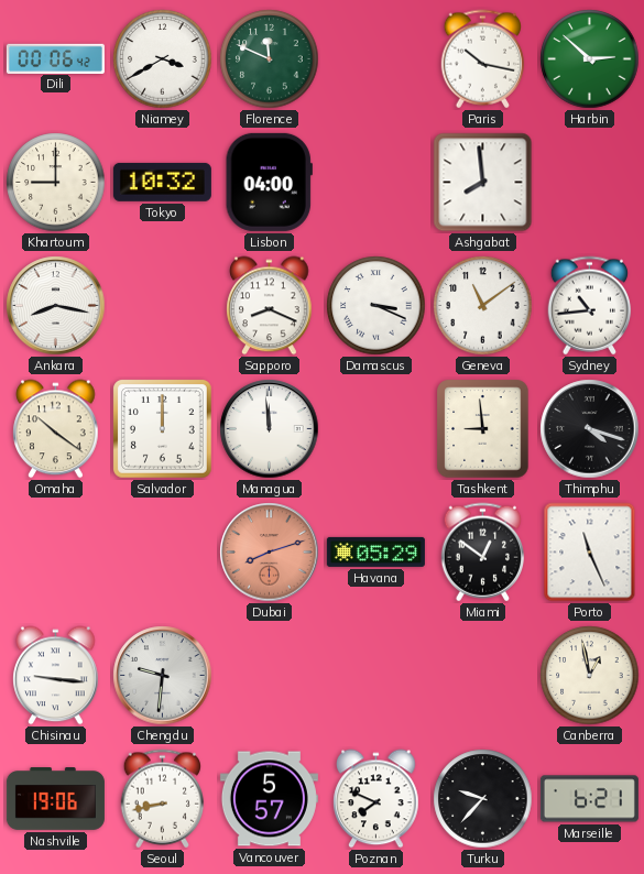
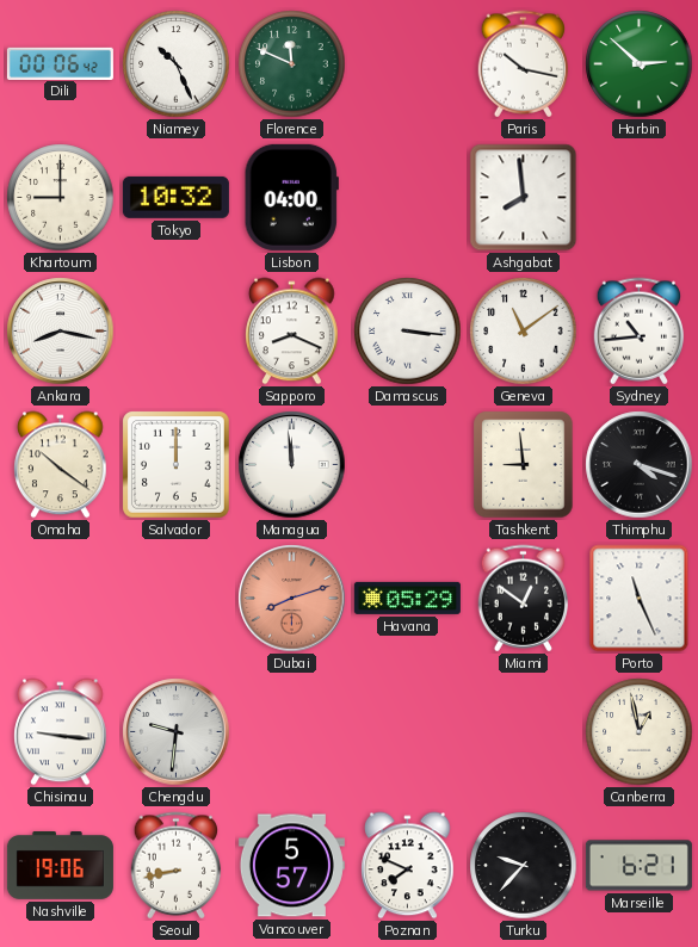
Niamey: 3:40 -> 10:26 (177, 64)
Damascus: 3:19 -> 3:16 (408, 332)
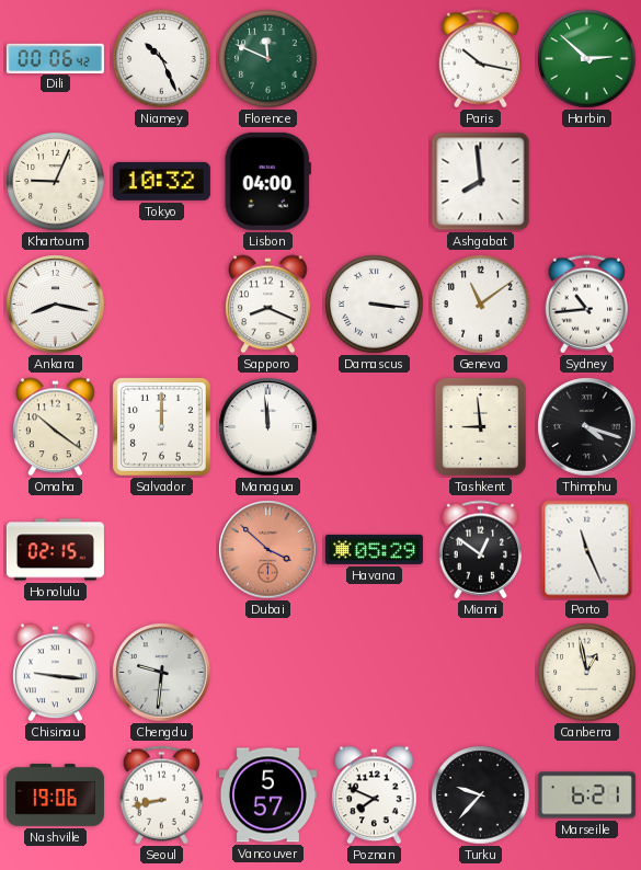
Khartoum: 9:00 -> 9:04 (56, 182)
Honolulu: none -> 02:15 (55, 550)
Dubai: 8:12 -> 3:52 (268, 550)
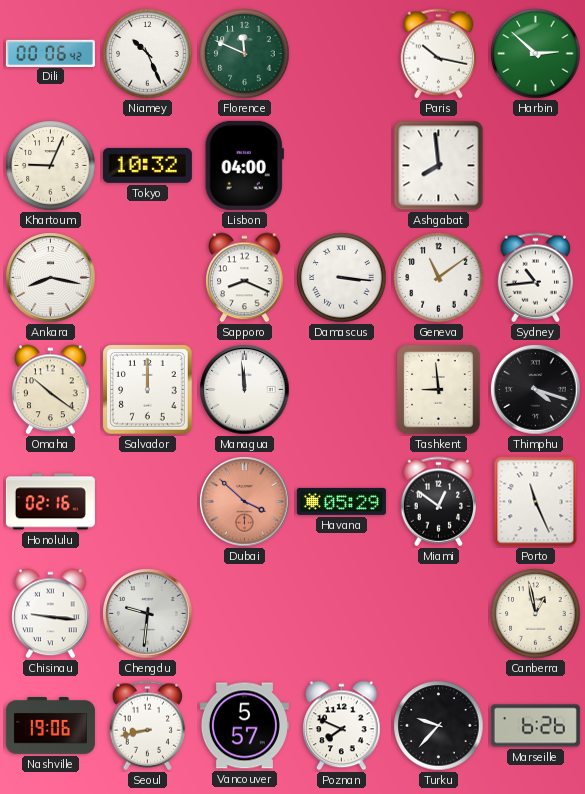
Honolulu: 02:15 -> 02:16 (50, 502)
Marseille: 6:21 -> 6:26 (535, 726)
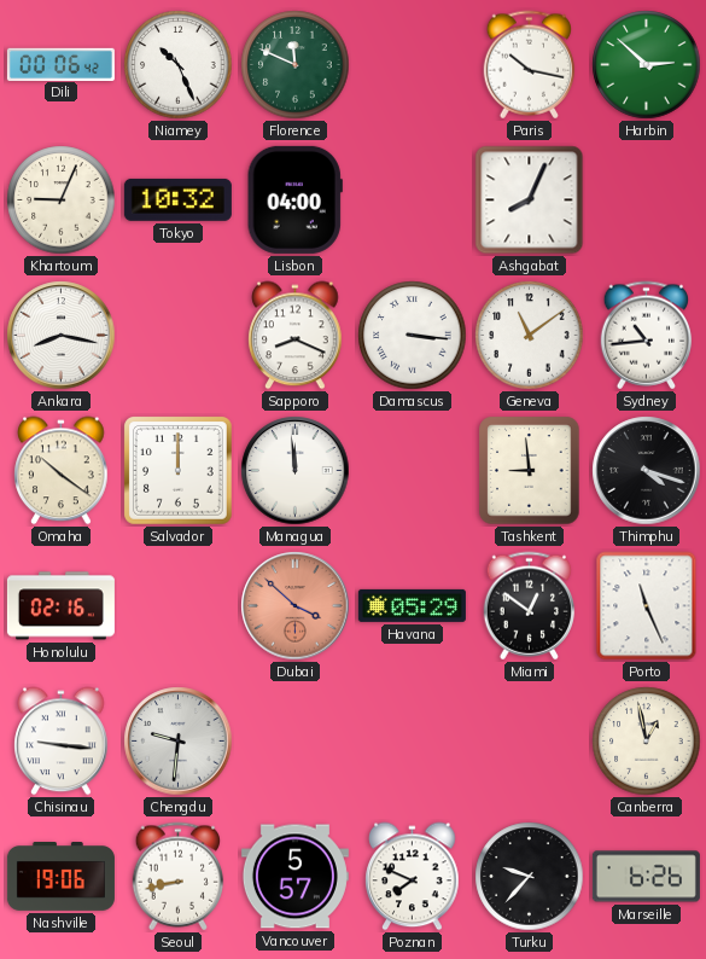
Ashgabat: 7:59 -> 8:04 (530, 200)
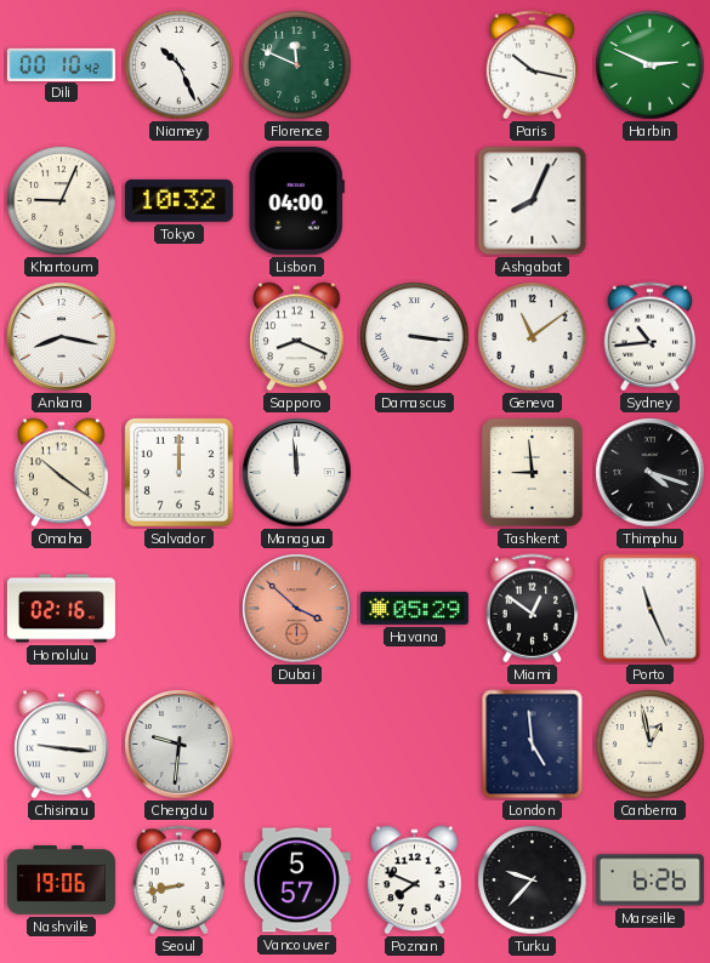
Dili: 00:06 -> 00:10 (61, 64)
Harbin: 2:52 -> 2:49 (651, 65)
London: none -> 4:59 (533, 745)
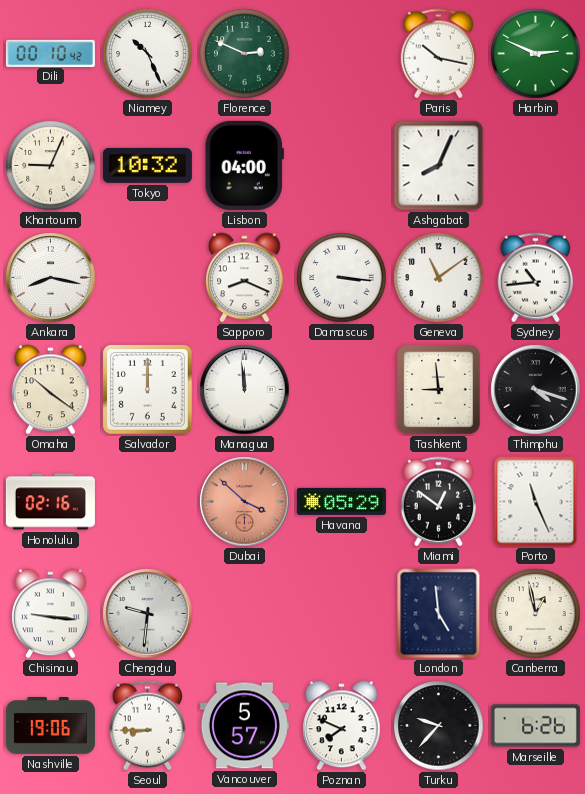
Florence: 11:49 -> 2:49 (245, 54)
Seoul: 8:43 -> 8:45 (148, 726)
